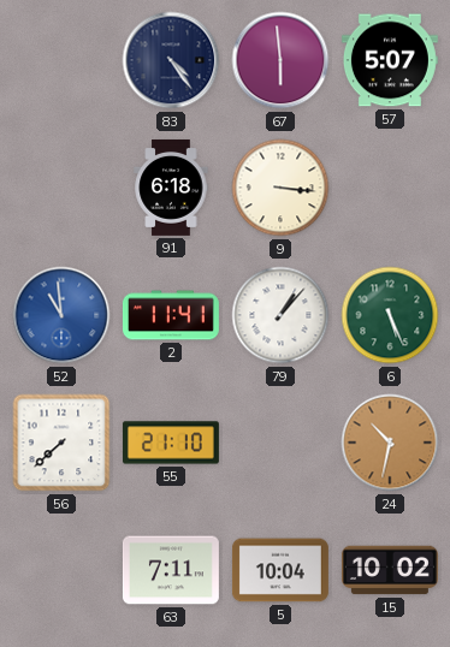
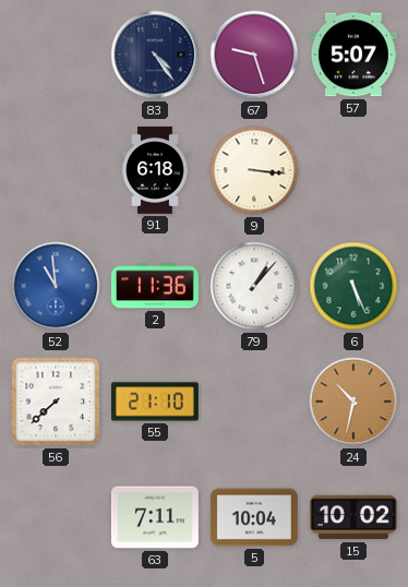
67: 5:59 -> 9:27 (254, 55)
2: 11:41 -> 11:36 (155, 286)
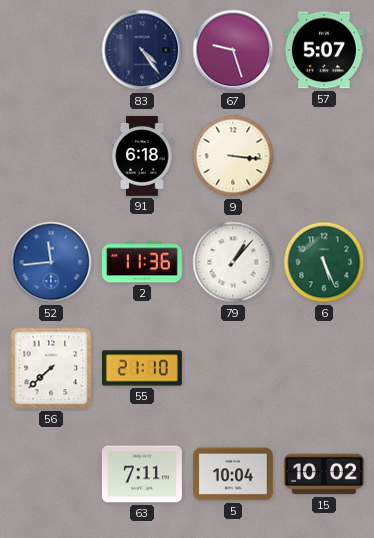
52: 10:59 -> 11:44 (51, 262)
24: 10:32 -> none (353, 402)
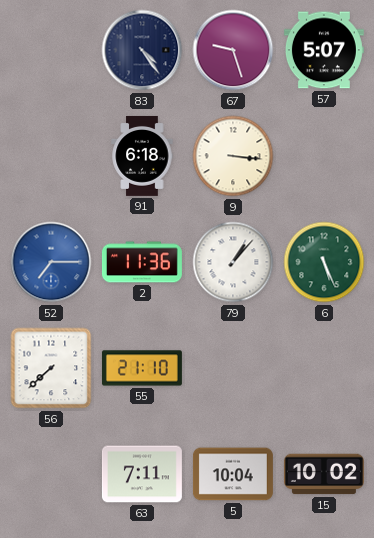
52: 11:44 -> 7:15 (51, 262)
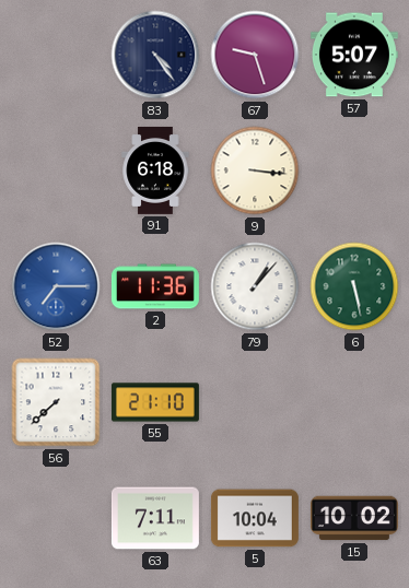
6: 5:26 -> 5:28 (354, 286)
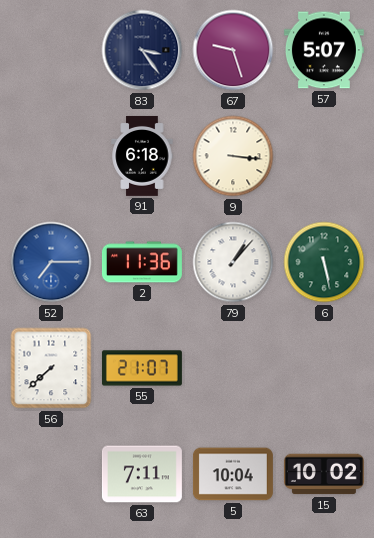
83: 4:24 -> 3:24 (142, 50)
55: 21:10 -> 21:07 (142, 368)
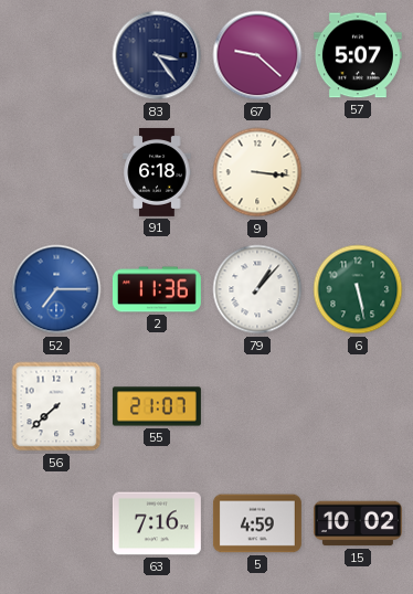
67: 9:27 -> 9:22 (257, 55)
63: 7:11 -> 7:16 (157, 523)
5: 10:04 -> 4:59 (257, 523)
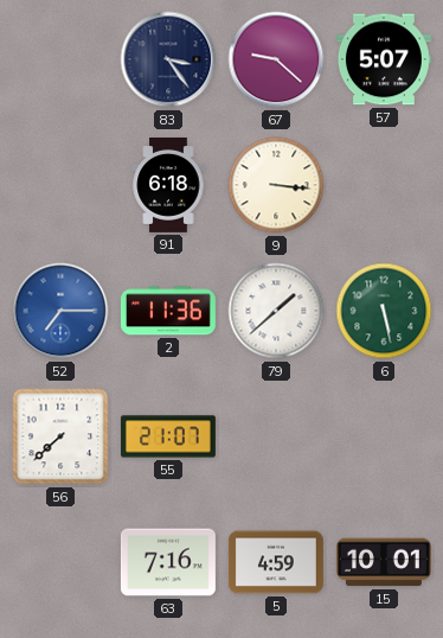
79: 1:07 -> 1:38 (276, 311)
15: 10:02 -> 10:01 (384, 562)
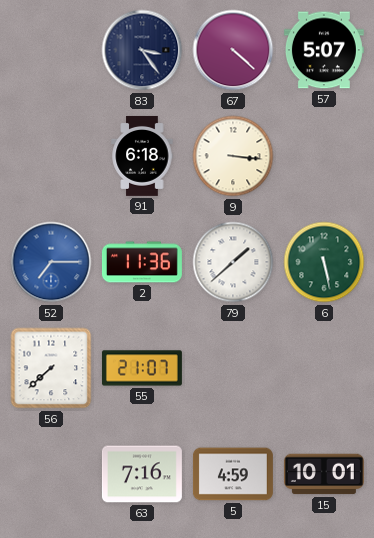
67: 9:22 -> 4:22 (233, 50)
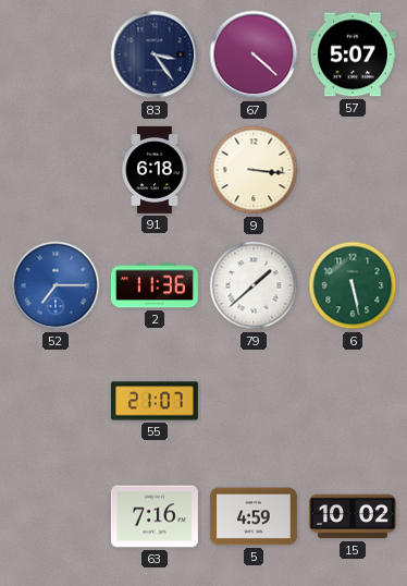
56: 7:38 -> none (51, 368)
15: 10:01 -> 10:02 (353, 516)
